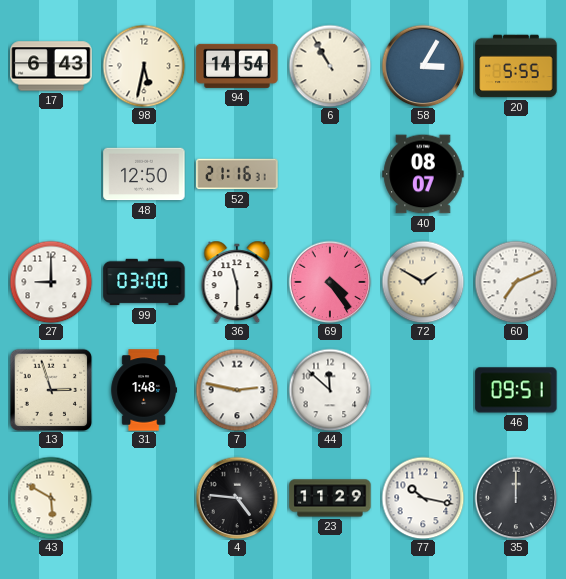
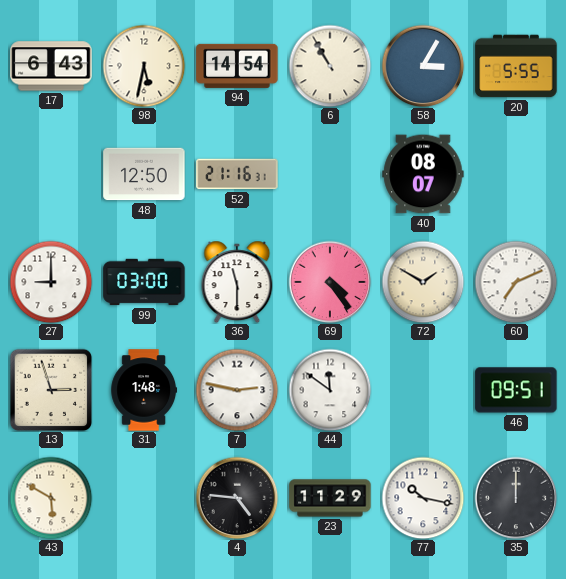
44: 11:52 -> 11:51 (330, 390)
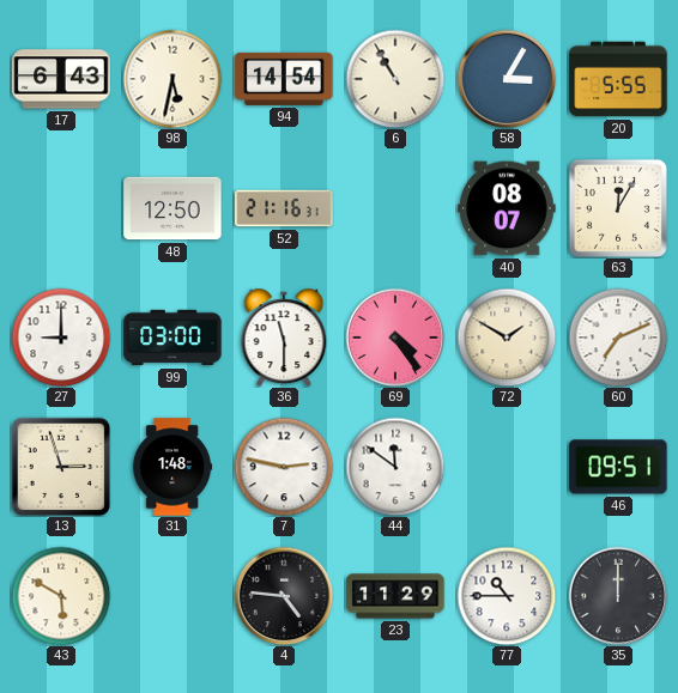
63: none -> 12:05 (618, 208)
77: 10:17 -> 10:45 (507, 596)
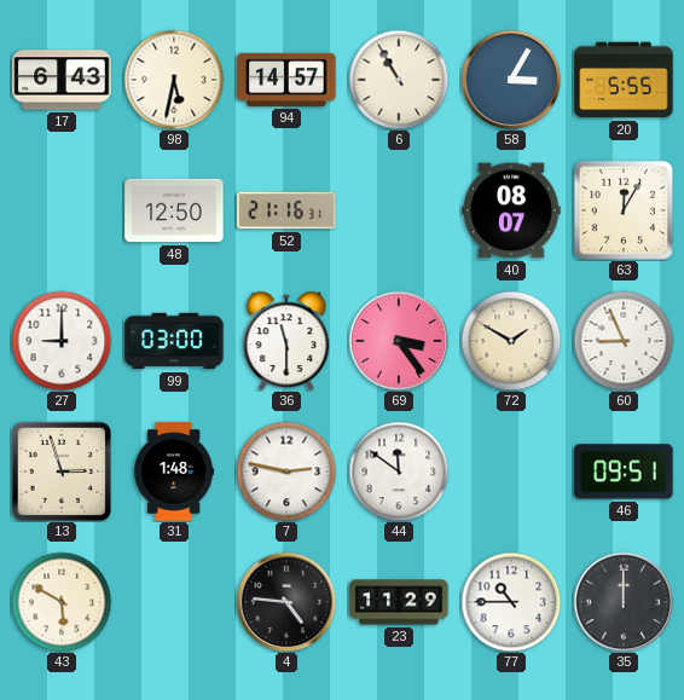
94: 14:54 -> 14:57 (286, 80)
69: 4:24 -> 3:24 (399, 341)
60: 7:11 -> 8:56 (624, 341)
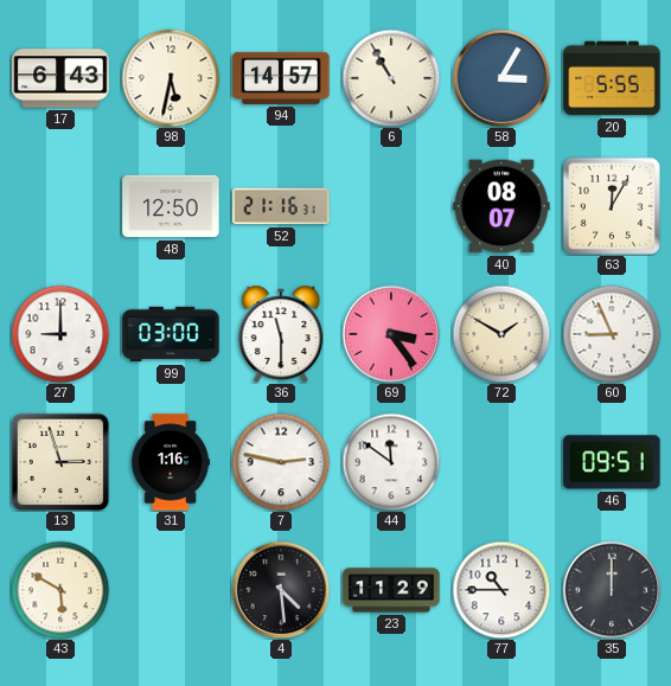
31: 1:48 -> 1:16 (171, 462)
4: 4:46 -> 4:29 (281, 590)
